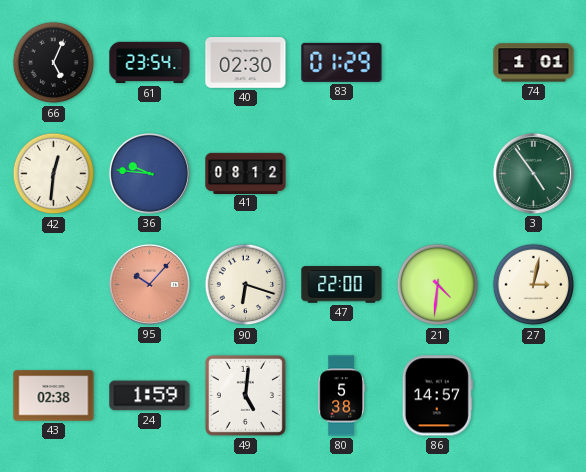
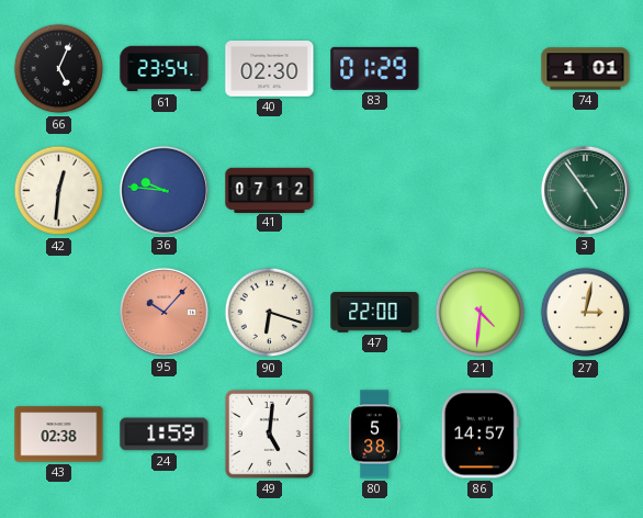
41: 08:12 -> 07:12 (270, 190)
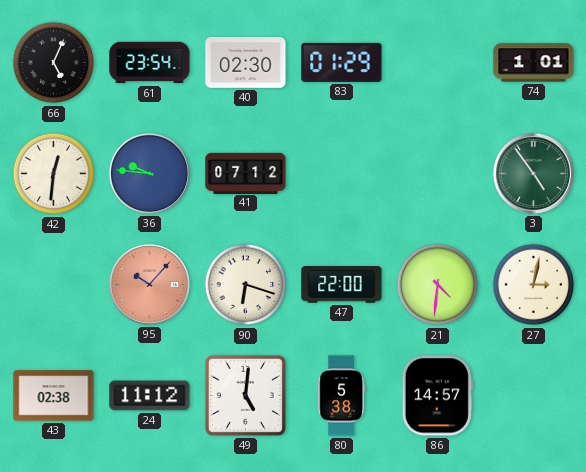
24: 1:59 -> 11:12 (150, 396)
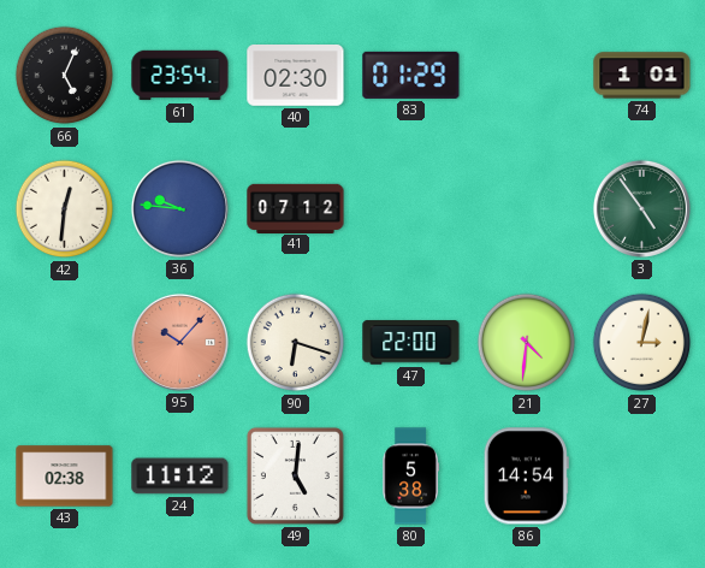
86: 14:57 -> 14:54 (526, 477)
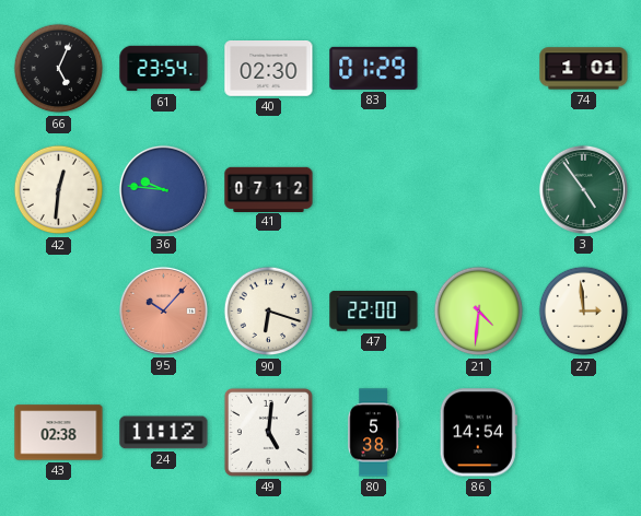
27: 3:02 -> 2:59 (584, 312)
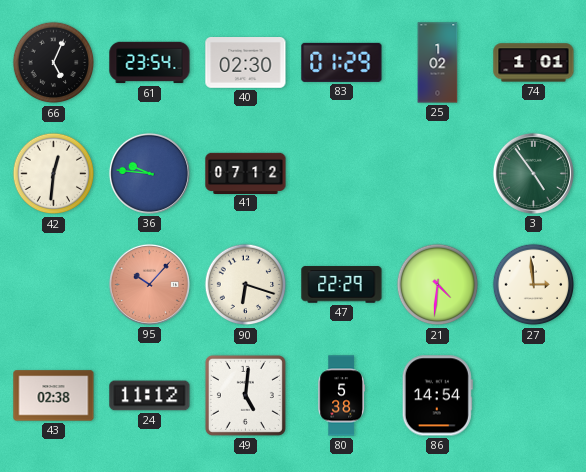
25: none -> 1:02 (438, 63)
47: 22:00 -> 22:29 (342, 285)
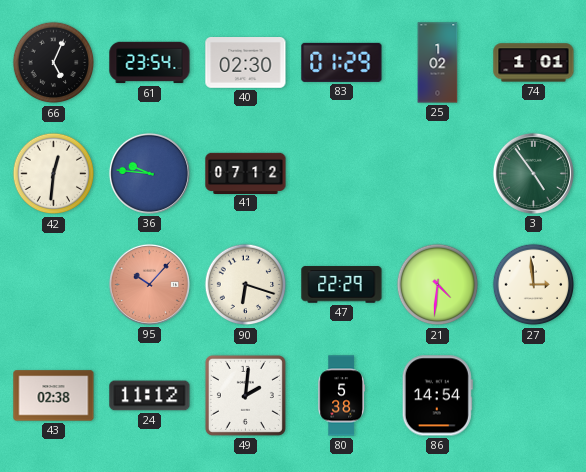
49: 5:01 -> 2:01 (245, 395)
